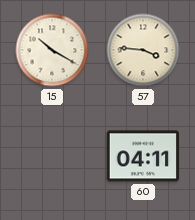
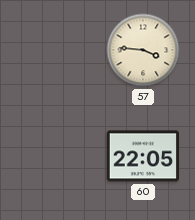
15: 10:20 -> none (52, 50)
60: 04:11 -> 22:05 (142, 156)
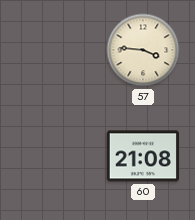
60: 22:05 -> 21:08 (142, 156)
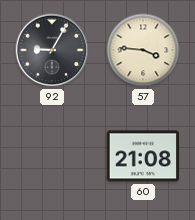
92: none -> 9:05 (52, 50)
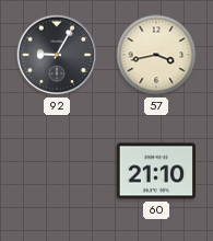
57: 3:46 -> 3:43 (156, 55)
60: 21:08 -> 21:10 (155, 171)
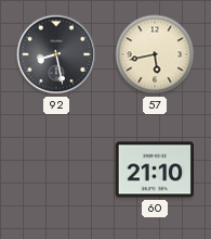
92: 9:05 -> 8:28 (56, 54)
57: 3:43 -> 5:43 (155, 54)
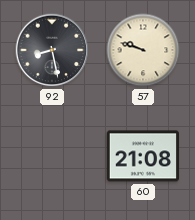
57: 5:43 -> 9:48 (143, 50)
60: 21:10 -> 21:08 (142, 156)
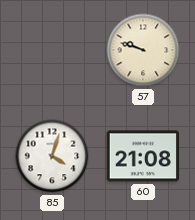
92: 8:28 -> none (52, 50)
85: none -> 4:03 (52, 156)
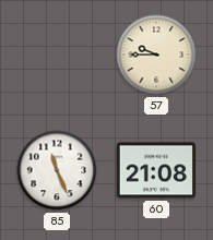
57: 9:48 -> 9:45 (156, 55)
85: 4:03 -> 11:26 (57, 170)
